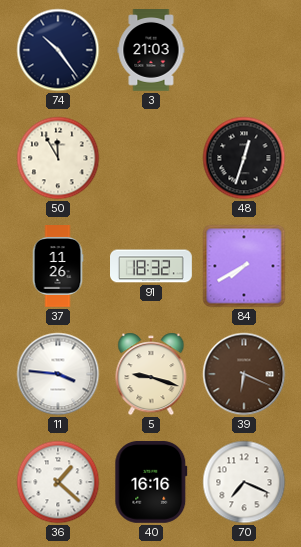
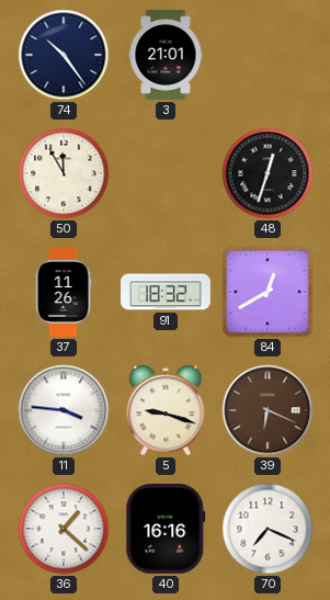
3: 21:03 -> 21:01 (166, 56)
84: 7:40 -> 12:40 (268, 292)
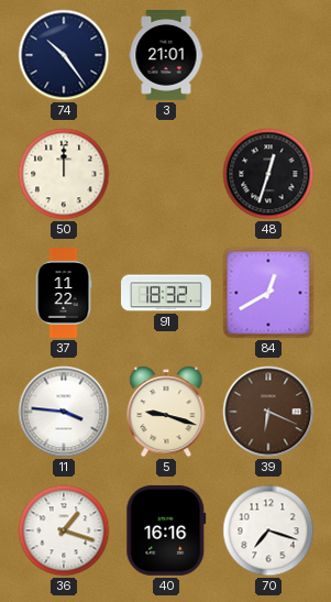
50: 11:55 -> 12:00 (64, 174)
37: 11:26 -> 11:22 (64, 294)
36: 1:22 -> 1:18 (64, 530)
70: 7:19 -> 7:18 (268, 530)
